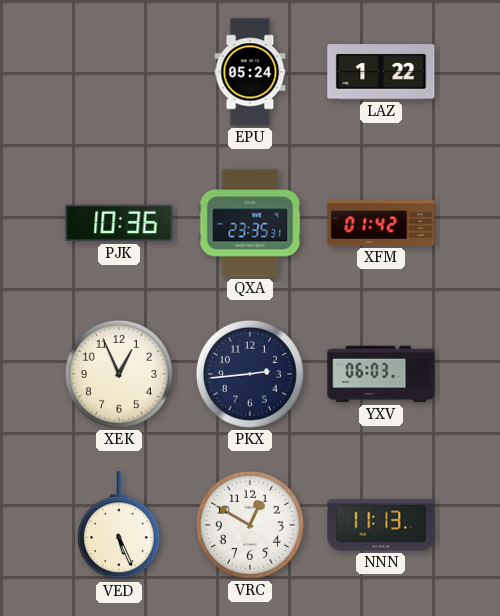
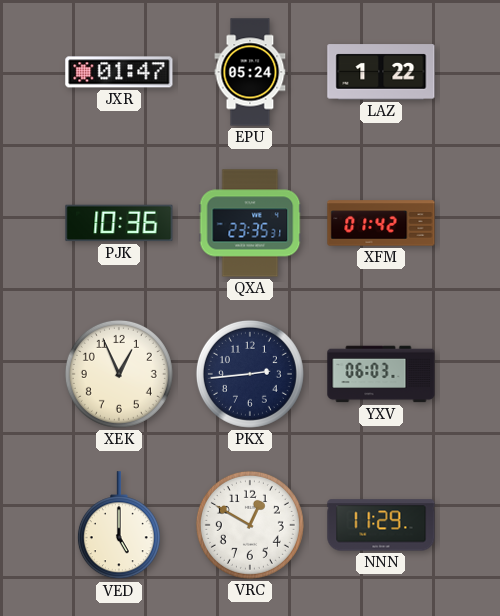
JXR: none -> 01:47 (119, 72)
VED: 5:26 -> 5:00 (119, 526)
NNN: 11:13 -> 11:29 (381, 525)
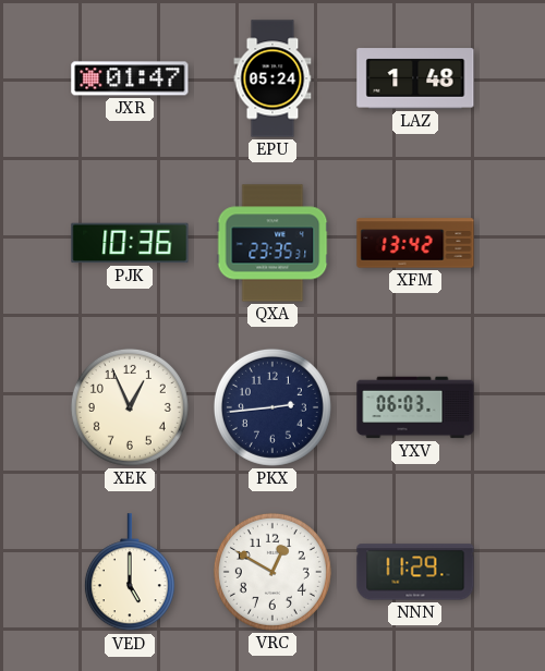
LAZ: 1:22 -> 1:48 (415, 78)
XFM: 01:42 -> 13:42 (415, 243)
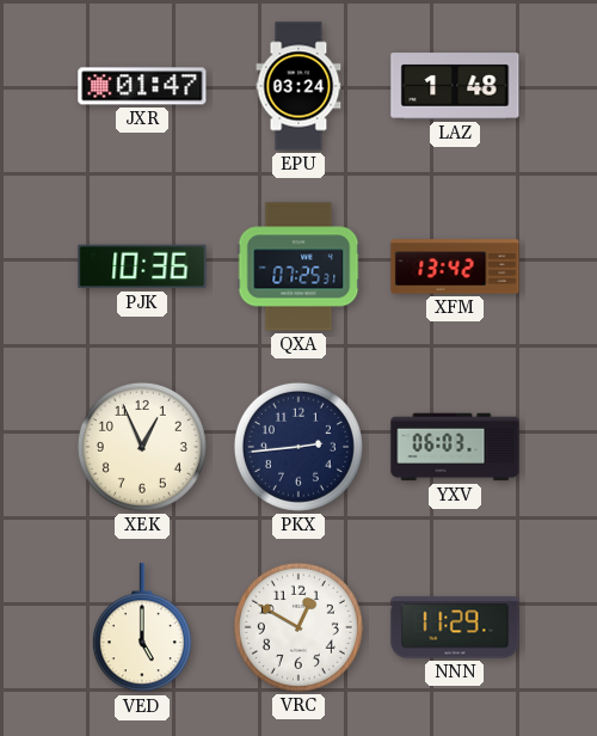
EPU: 05:24 -> 03:24 (298, 86)
QXA: 23:35 -> 07:25 (298, 266)
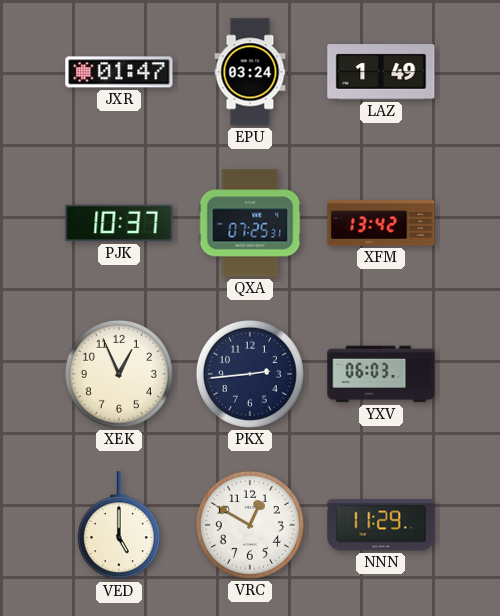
LAZ: 1:48 -> 1:49 (381, 72)
PJK: 10:36 -> 10:37 (119, 223)
